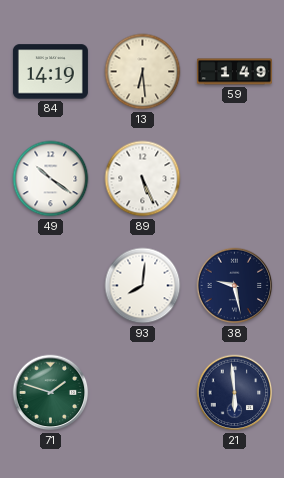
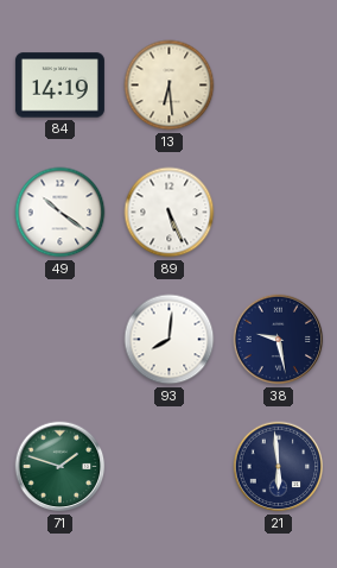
59: 1:49 -> none (234, 72)
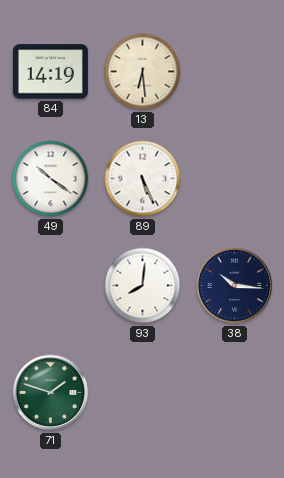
38: 9:28 -> 10:16 (235, 286)
21: 5:59 -> none (279, 467)
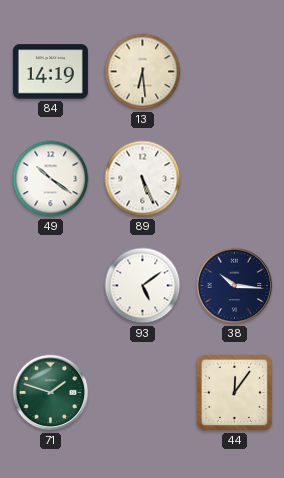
93: 8:01 -> 5:09 (143, 286)
44: none -> 12:06 (235, 393)
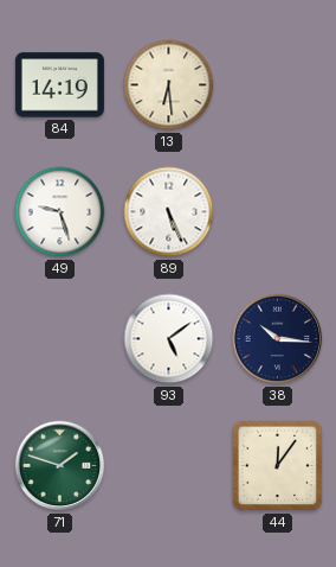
49: 10:21 -> 9:27 (60, 212)
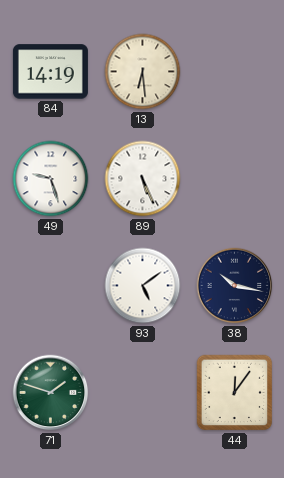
38: 10:16 -> 10:17 (235, 286)
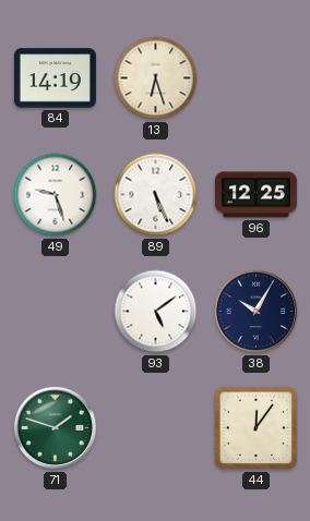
13: 6:29 -> 6:27 (156, 78)
96: none -> 12:25 (255, 195)
38: 10:17 -> 10:05 (257, 312)
